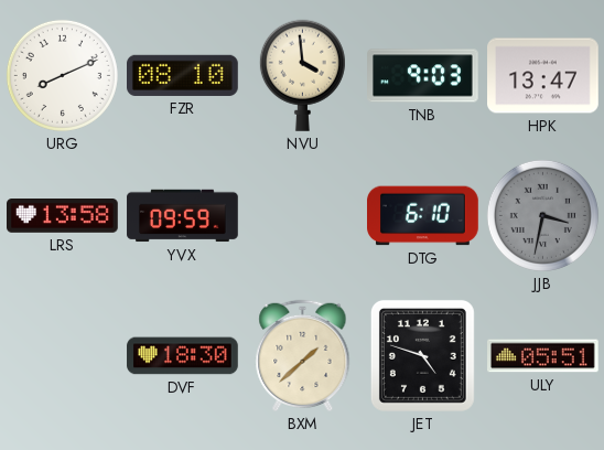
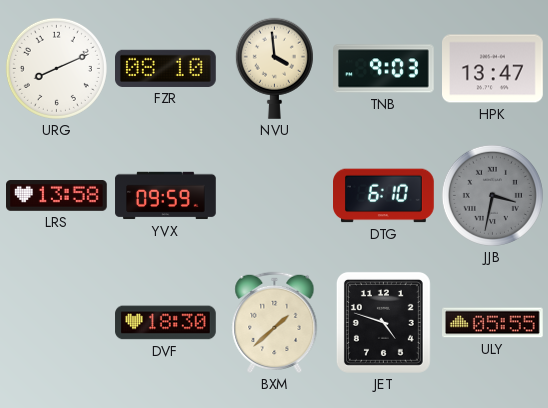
ULY: 05:51 -> 05:55 (493, 323)
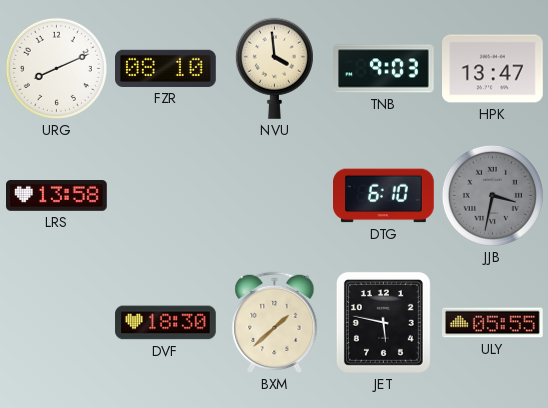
YVX: 09:59 -> none (166, 196)
JET: 4:48 -> 5:47 (383, 322)
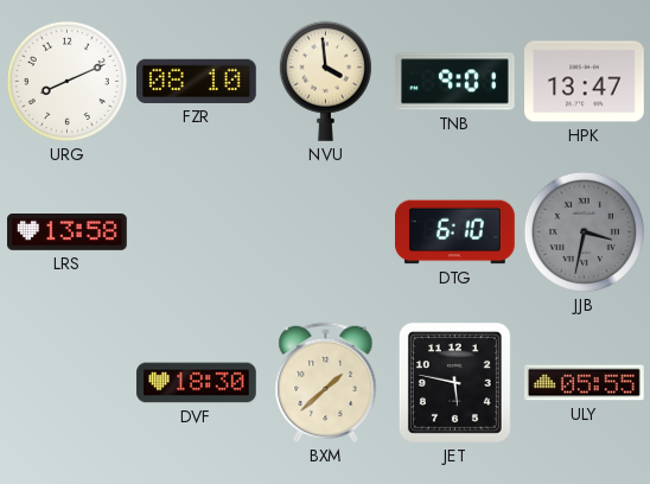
TNB: 9:03 -> 9:01 (455, 82)
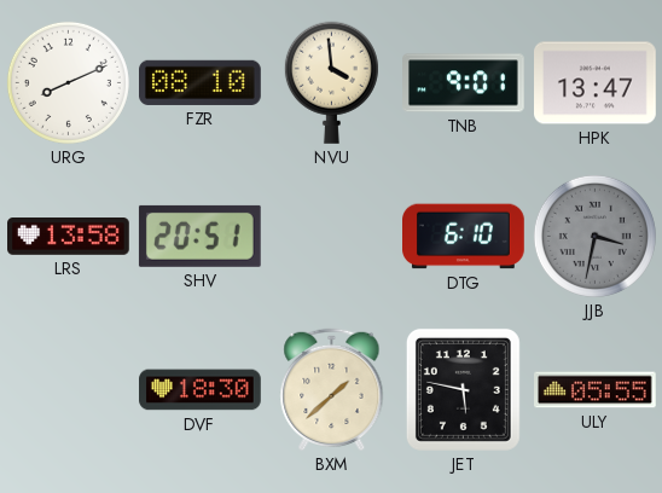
SHV: none -> 20:51 (199, 236)
